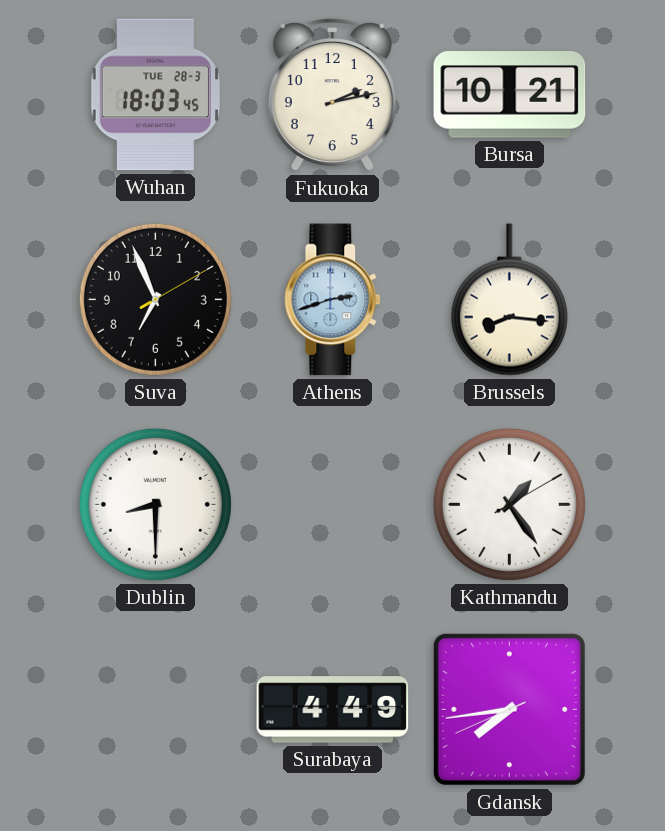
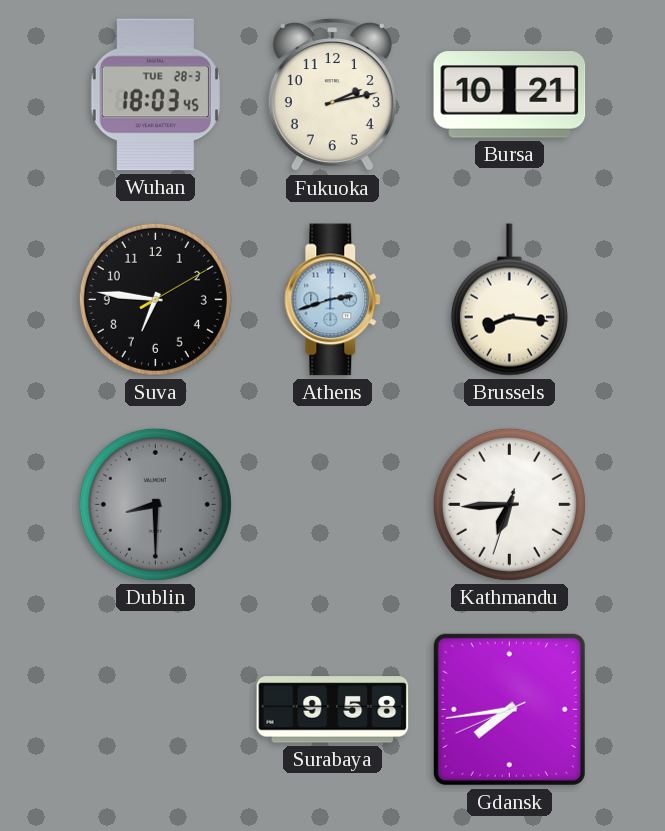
Suva: 6:56 -> 6:46 (155, 299)
Dublin dial: white -> grey (155, 504)
Kathmandu: 1:24 -> 6:44 (509, 504)
Surabaya: 4:49 -> 9:58 (333, 710)
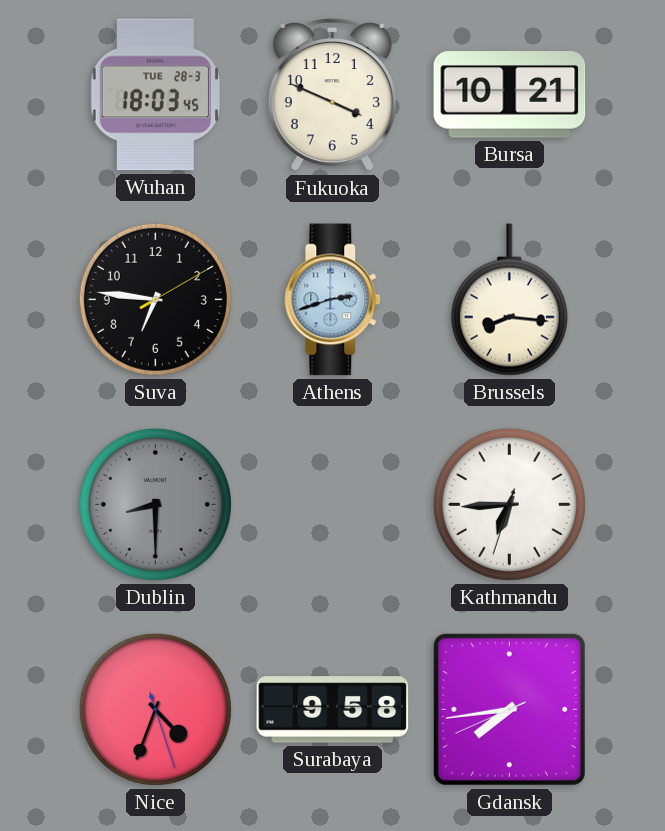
Fukuoka: 2:13 -> 3:49 (332, 95)
Nice: none -> 4:33 (155, 709)
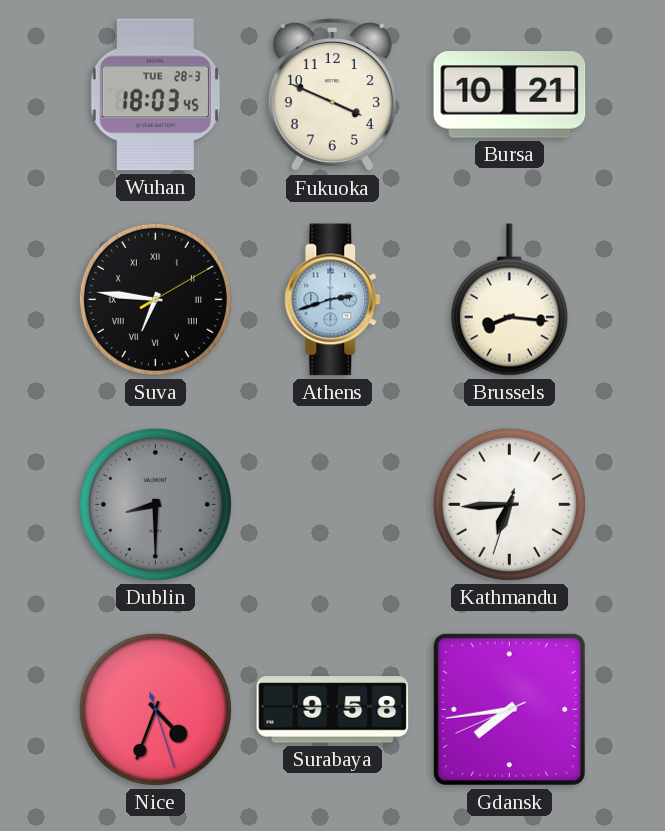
Suva numerals: Arabic -> Roman (155, 299)
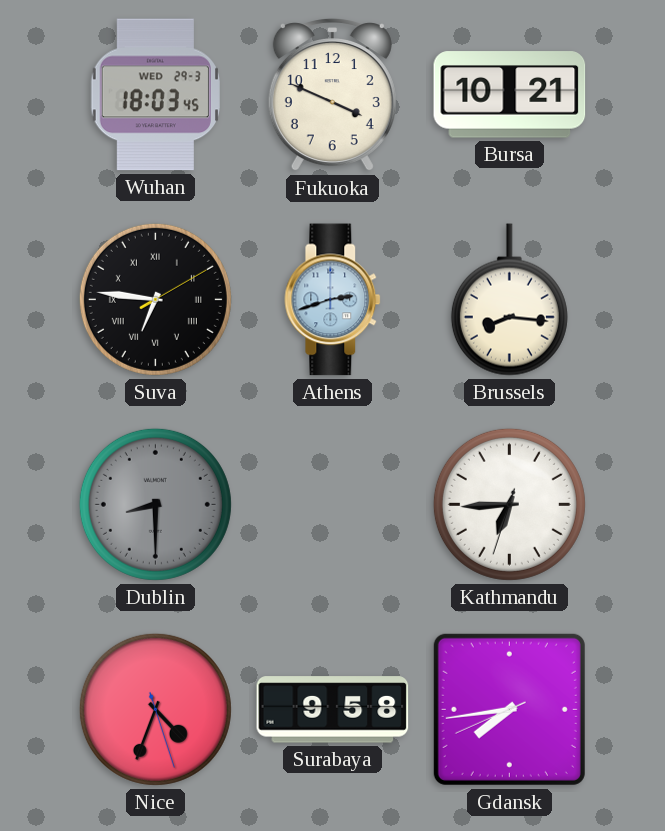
Wuhan date: TUE 28-3 -> WED 29-3 (155, 95)
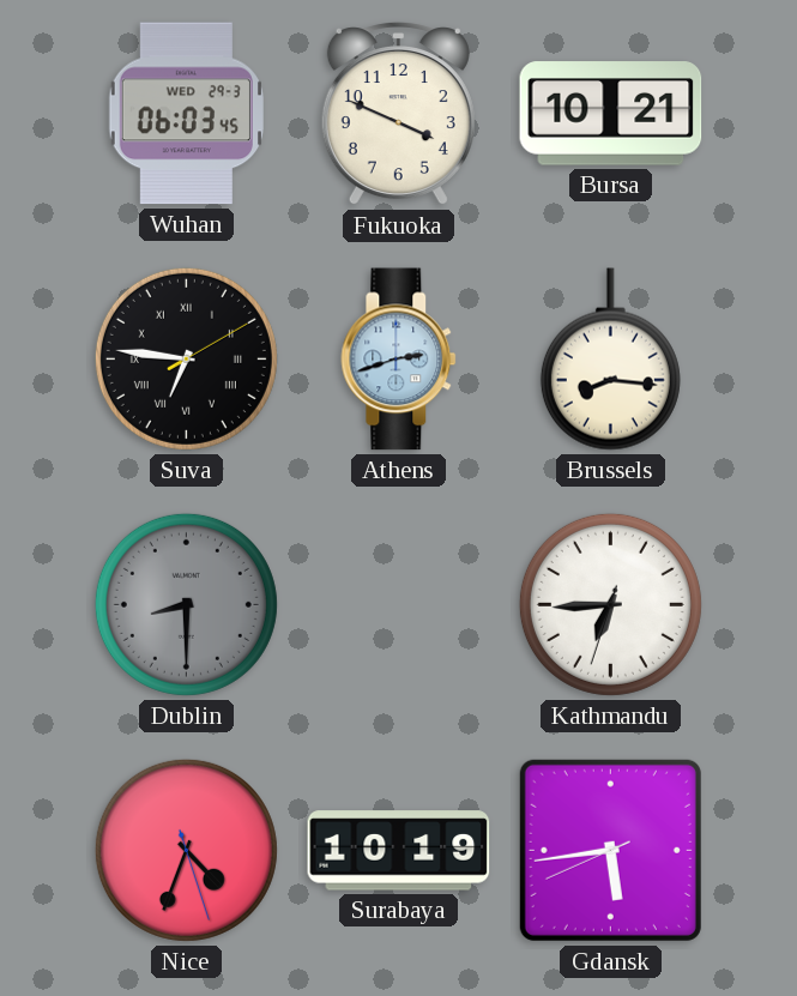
Wuhan: 18:03 -> 06:03 (186, 114)
Surabaya: 9:58 -> 10:19 (399, 851)
Gdansk: 7:43 -> 5:43 (610, 850)
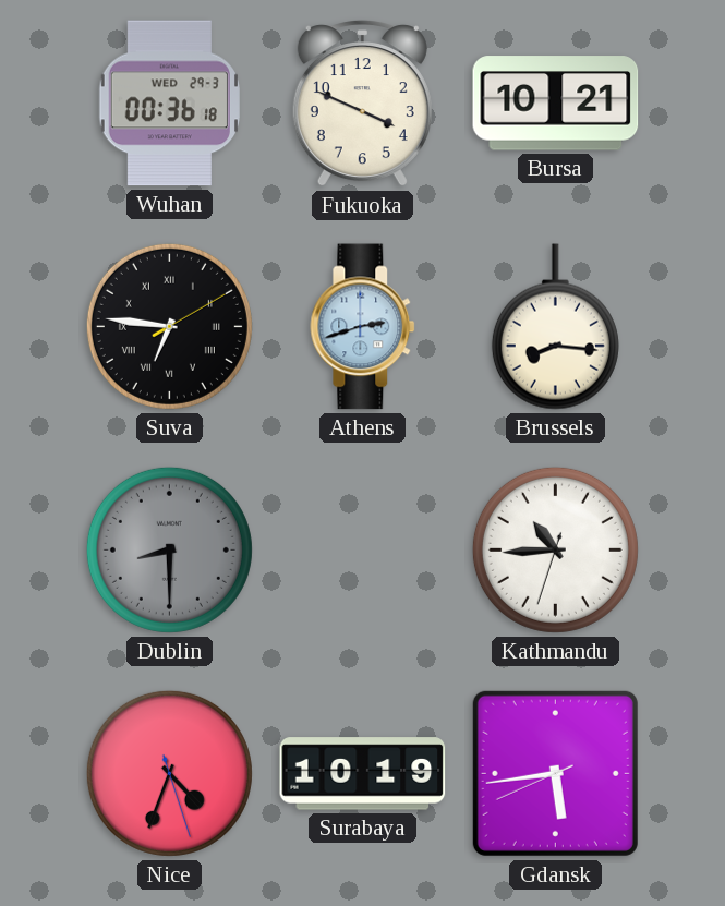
Wuhan: 06:03 -> 00:36 (169, 104)
Kathmandu: 6:44 -> 10:44 (555, 549)
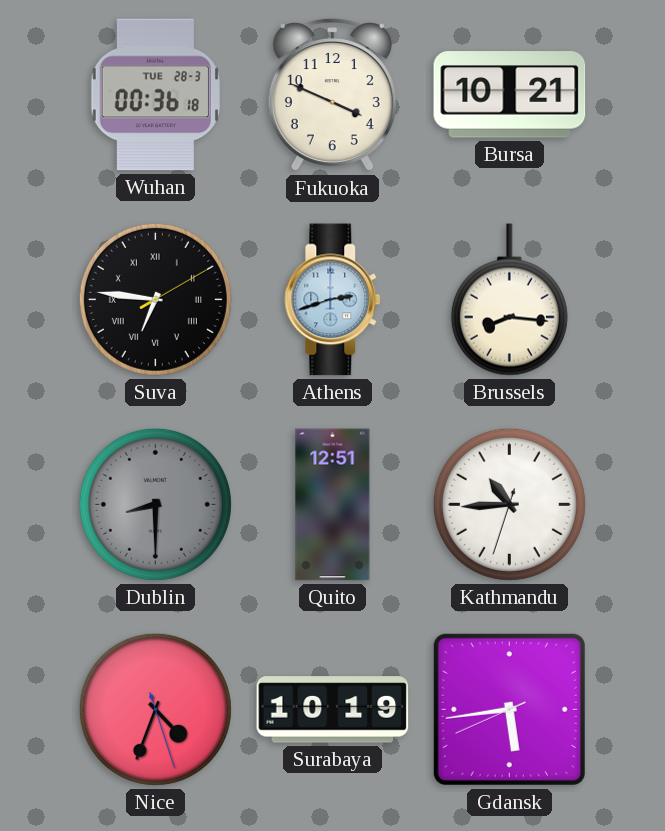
Wuhan date: WED 29-3 -> TUE 28-3 (155, 95)
Quito: none -> 12:51 (333, 505)
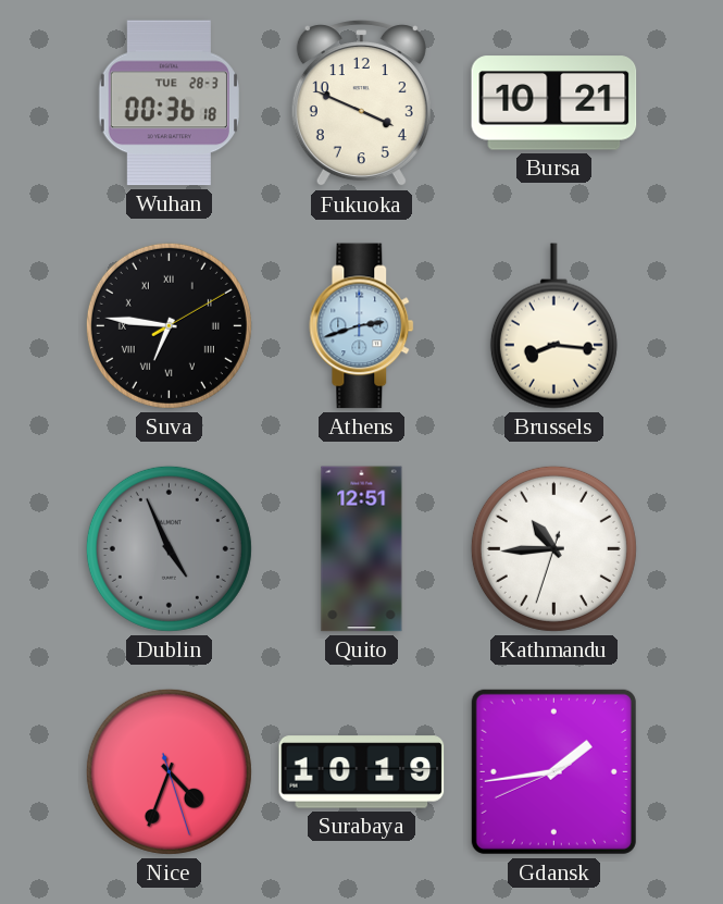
Dublin: 8:30 -> 4:56 (169, 548)
Gdansk: 5:43 -> 1:43 (553, 771)
